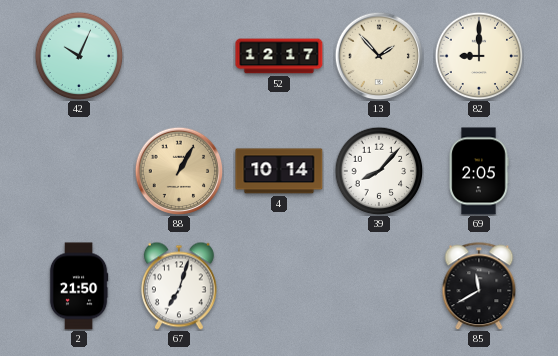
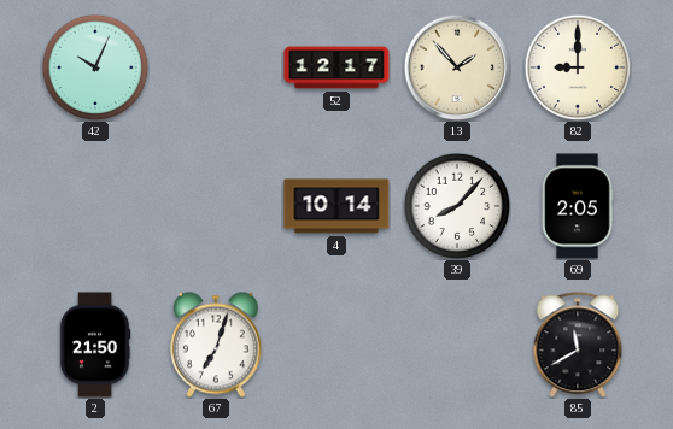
88: 1:05 -> none (179, 171)
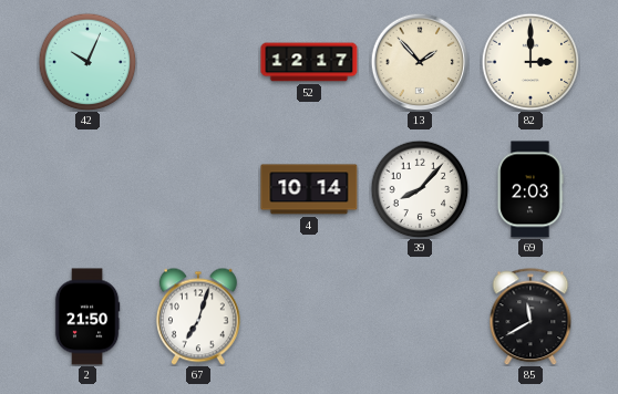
82: 9:00 -> 3:00 (531, 62)
69: 2:05 -> 2:03 (531, 189)
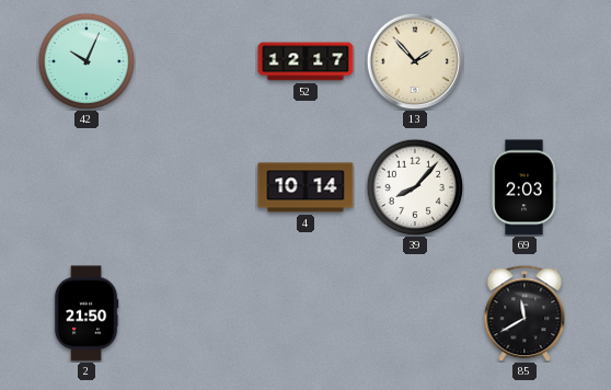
82: 3:00 -> none (531, 62)
67: 7:03 -> none (198, 317)
